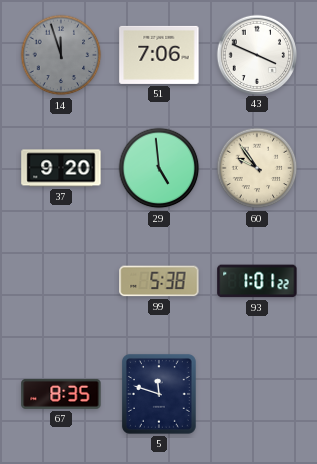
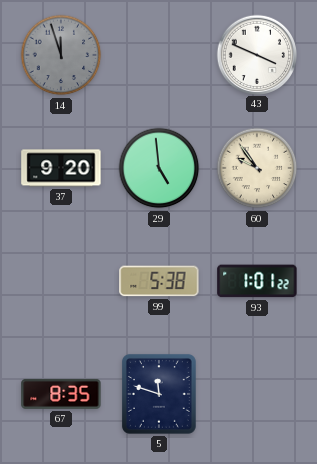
51: 7:06 -> none (159, 55)
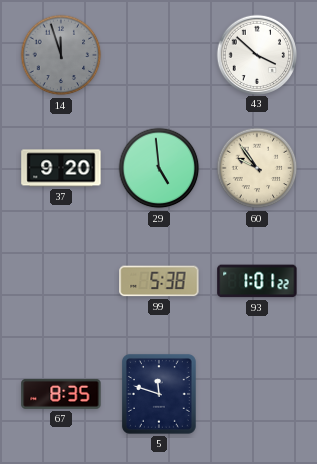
43: 3:49 -> 3:52 (256, 54)
